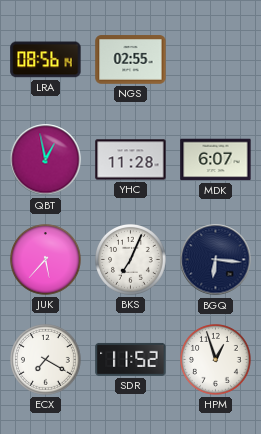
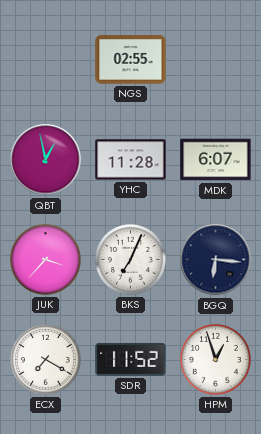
LRA: 08:56 -> none (46, 60)
JUK: 5:37 -> 3:37 (46, 260)
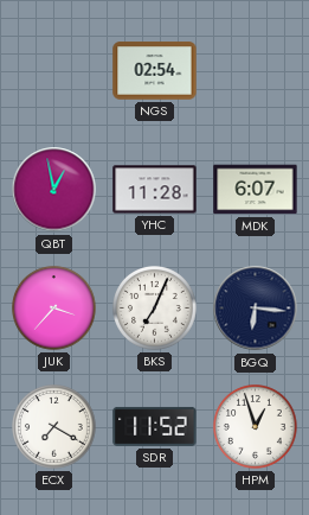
NGS: 02:55 -> 02:54 (155, 71)
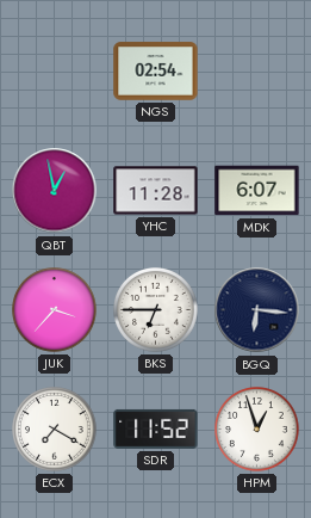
BKS: 7:04 -> 6:45 (156, 310)
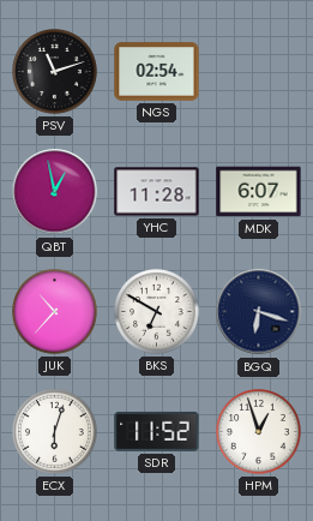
PSV: none -> 11:12 (55, 72)
JUK: 3:37 -> 10:37 (55, 312)
BKS: 6:45 -> 6:50 (157, 312)
BGQ: 6:16 -> 6:18 (259, 312)
ECX: 7:20 -> 6:03 (55, 432)
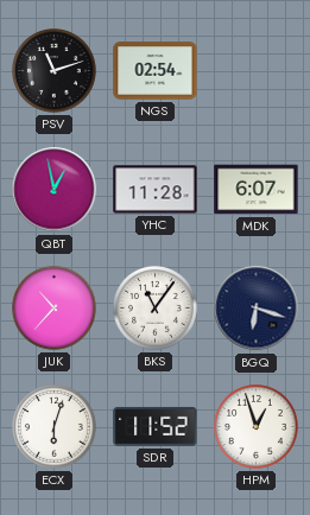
BKS: 6:50 -> 11:06 (156, 309)
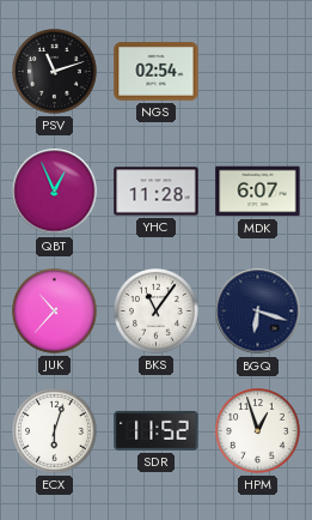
QBT: 12:58 -> 12:56 (55, 192)
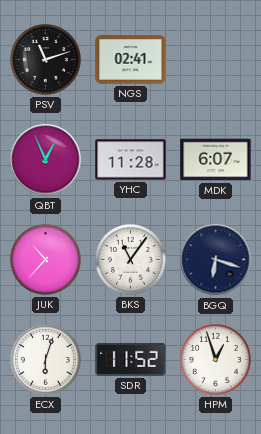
NGS: 02:54 -> 02:41 (131, 60)
